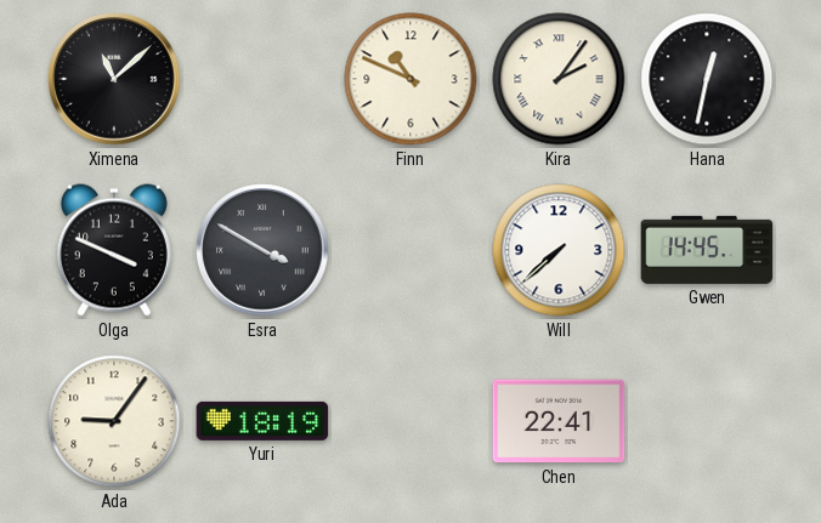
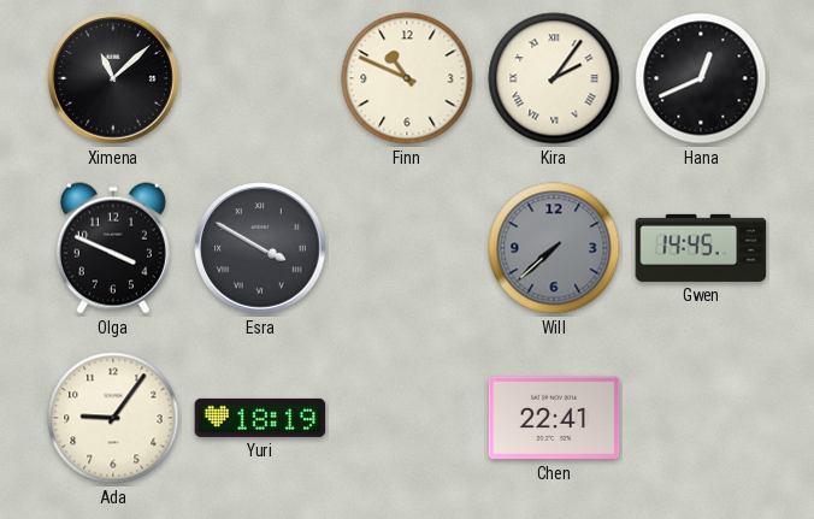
Hana: 12:32 -> 12:41 (701, 78)
Will dial: white -> grey (554, 248)
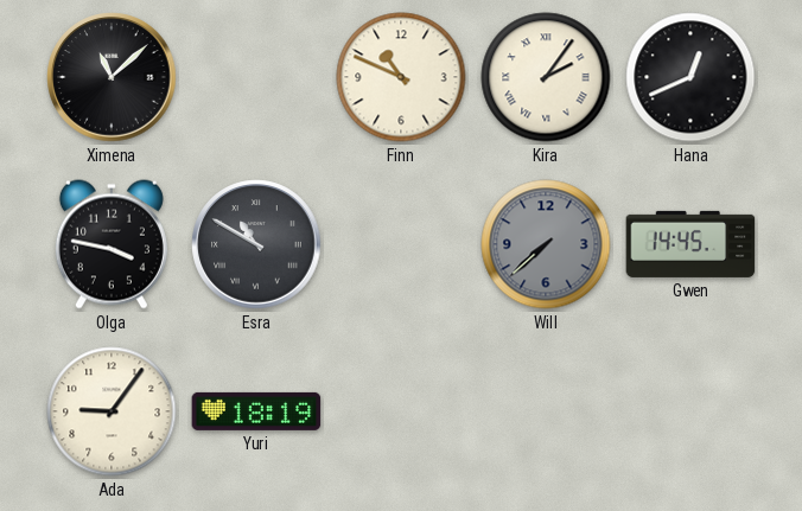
Olga: 3:49 -> 3:47 (112, 244)
Esra: 3:50 -> 10:50 (256, 244)
Chen: 22:41 -> none (554, 418)
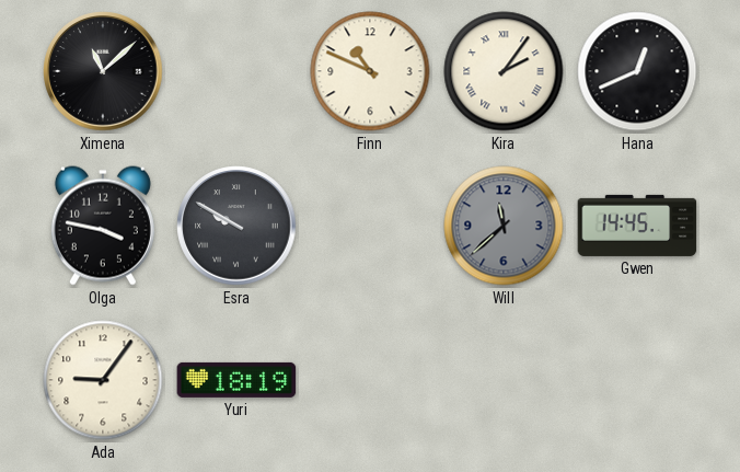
Esra: 10:50 -> 9:50 (236, 226)
Will: 7:38 -> 11:38 (504, 226)
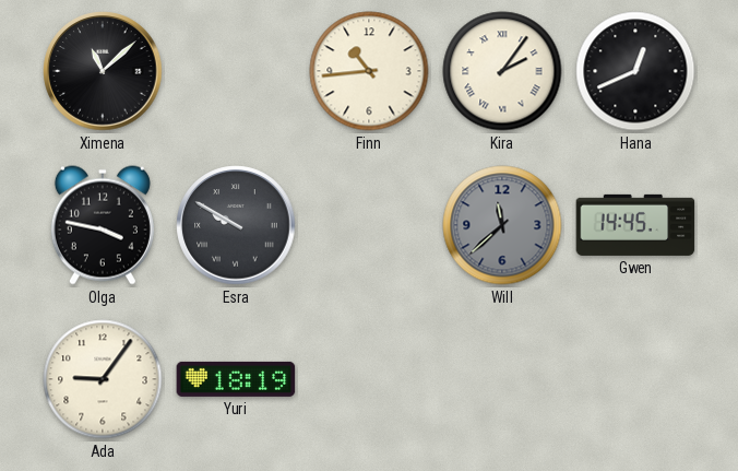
Finn: 10:49 -> 10:44 (369, 71)
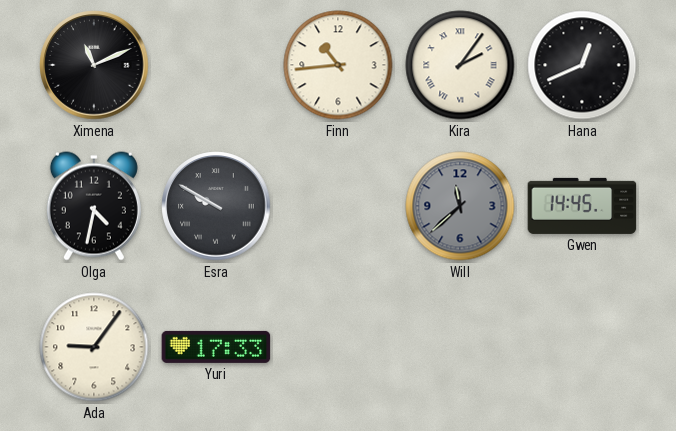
Ximena: 11:08 -> 11:11 (94, 65)
Olga: 3:47 -> 4:32 (94, 206)
Yuri: 18:19 -> 17:33 (216, 347)
